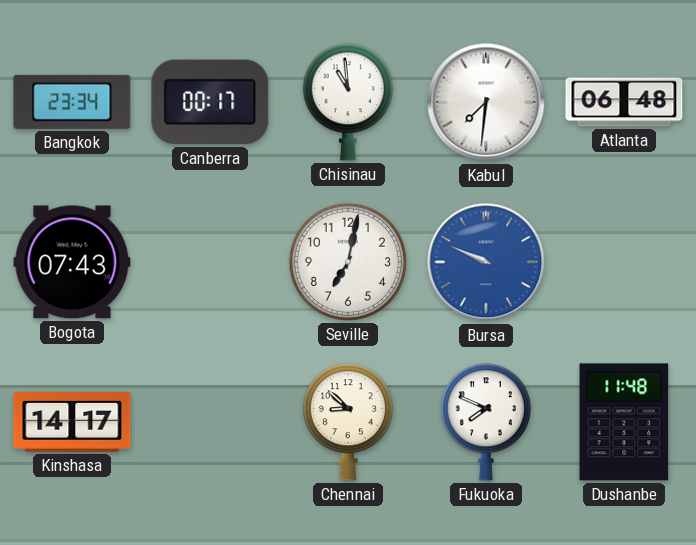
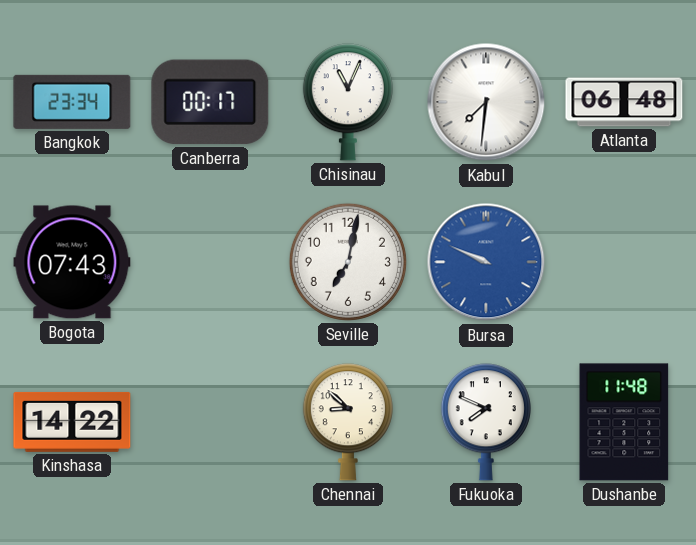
Chisinau: 10:59 -> 11:04 (348, 102)
Kinshasa: 14:17 -> 14:22 (72, 422)
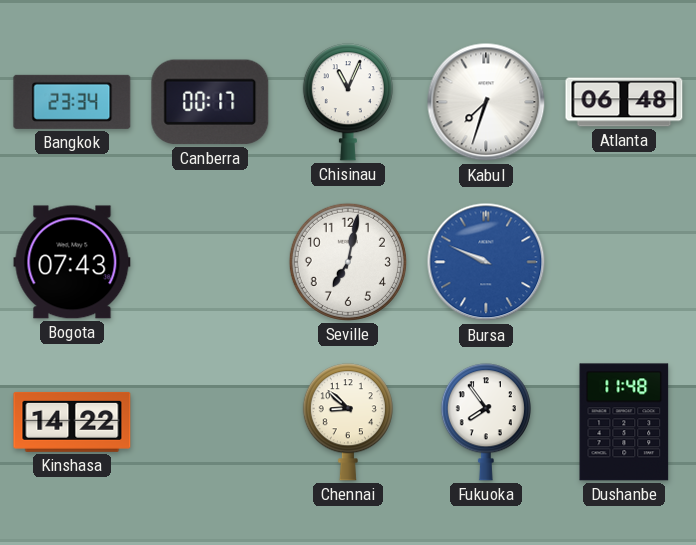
Kabul: 7:31 -> 7:33 (486, 102)
Fukuoka: 7:49 -> 7:54 (486, 422)
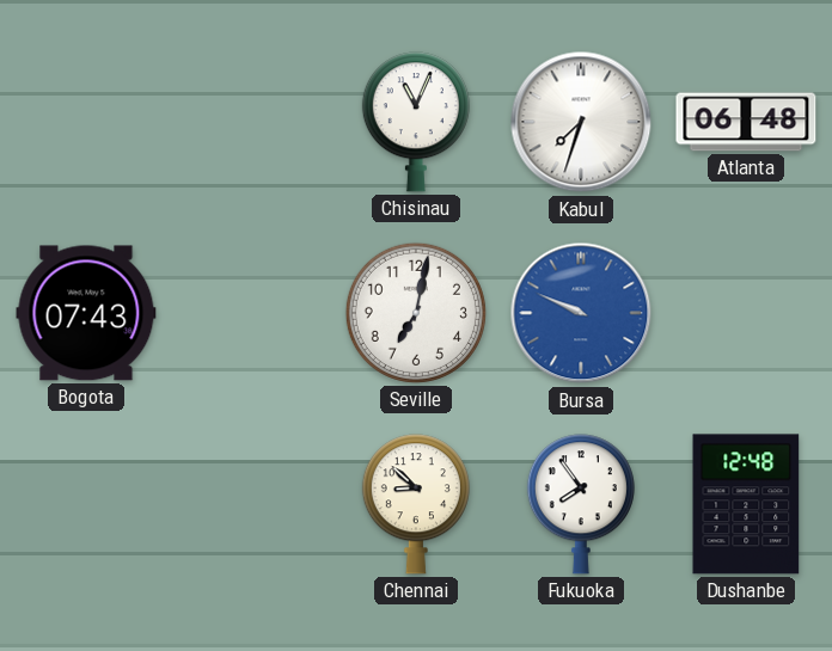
Bangkok: 23:34 -> none (72, 102)
Canberra: 00:17 -> none (210, 102)
Kinshasa: 14:22 -> none (72, 422)
Dushanbe: 11:48 -> 12:48 (746, 504)
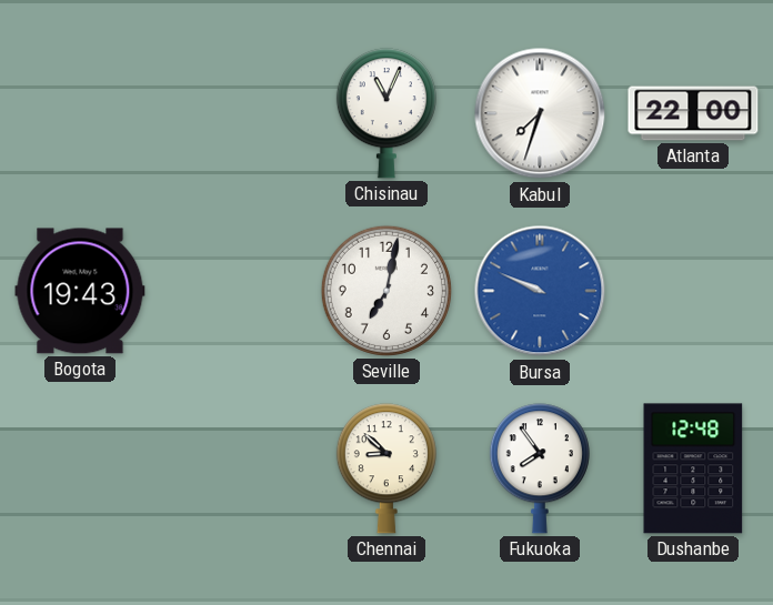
Atlanta: 06:48 -> 22:00 (693, 113)
Bogota: 07:43 -> 19:43 (80, 291)
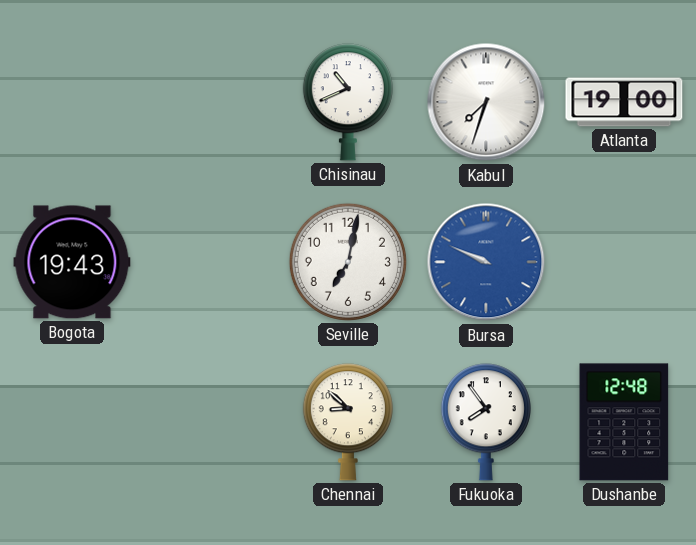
Chisinau: 11:04 -> 10:41 (348, 102)
Atlanta: 22:00 -> 19:00 (624, 102)
